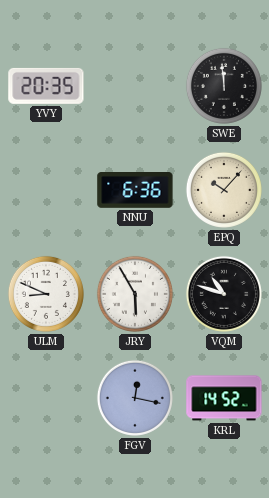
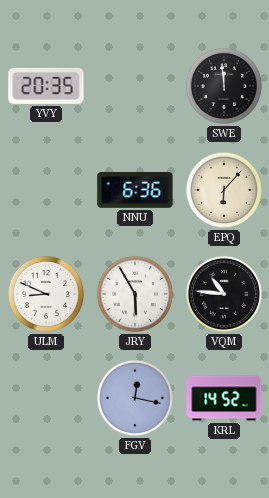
EPQ: 10:07 -> 6:07 (224, 190)
VQM: 10:48 -> 10:46 (224, 294)
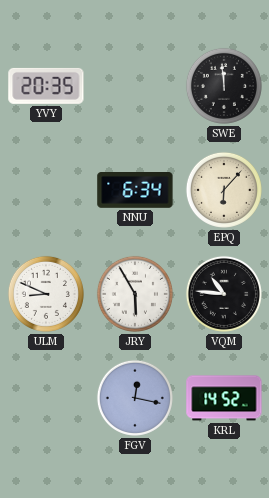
NNU: 6:36 -> 6:34 (135, 191)
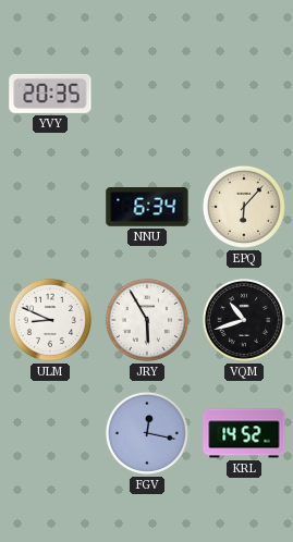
SWE: 11:59 -> none (224, 86)
VQM: 10:46 -> 10:42 (244, 320)
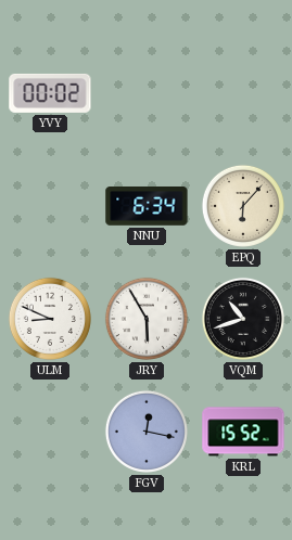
YVY: 20:35 -> 00:02 (50, 93)
KRL: 14:52 -> 15:52 (243, 432)
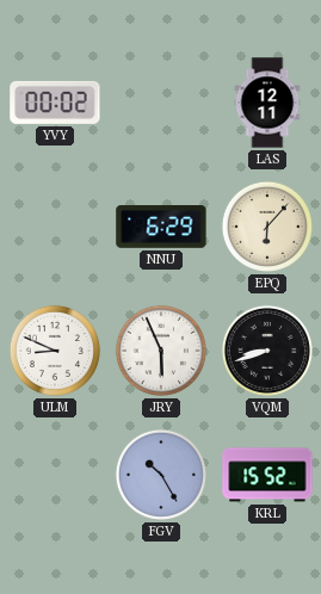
LAS: none -> 12:11 (267, 103)
NNU: 6:34 -> 6:29 (161, 228)
JRY: 5:55 -> 5:56 (161, 351)
VQM: 10:42 -> 8:42 (267, 351)
FGV: 12:17 -> 10:25 (161, 475)
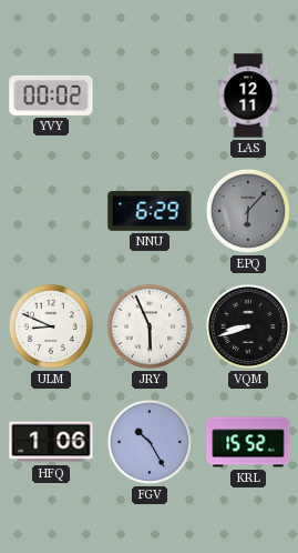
EPQ dial: cream -> grey (248, 211)
HFQ: none -> 1:06 (51, 442)
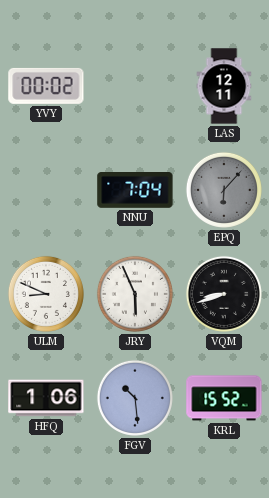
NNU: 6:29 -> 7:04 (135, 191)
FGV: 10:25 -> 10:29 (135, 398)
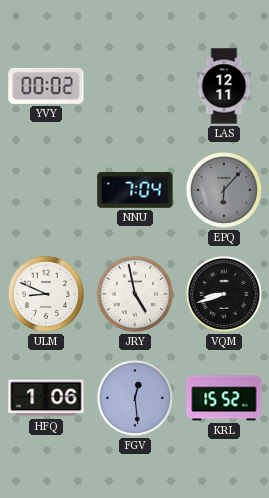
JRY: 5:56 -> 4:58 (135, 294)
FGV: 10:29 -> 12:29 (135, 398)
